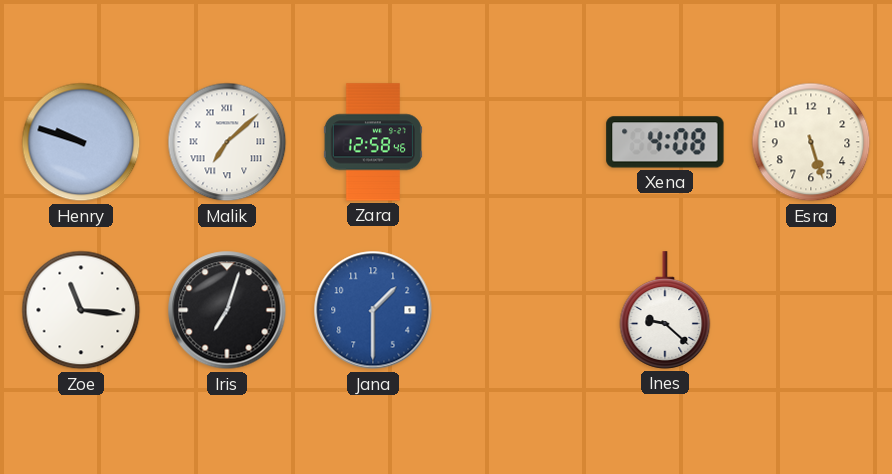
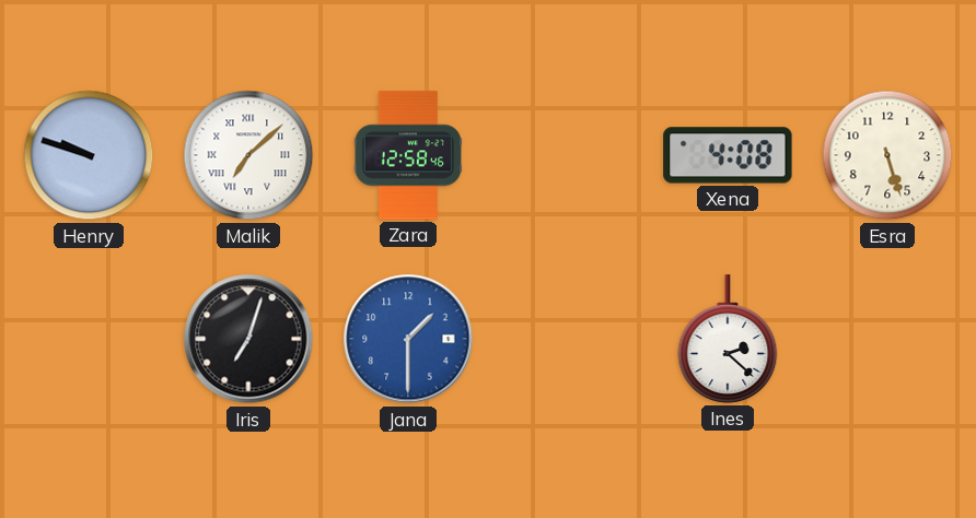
Zoe: 11:16 -> none (81, 310)
Ines: 9:22 -> 2:22 (728, 339)
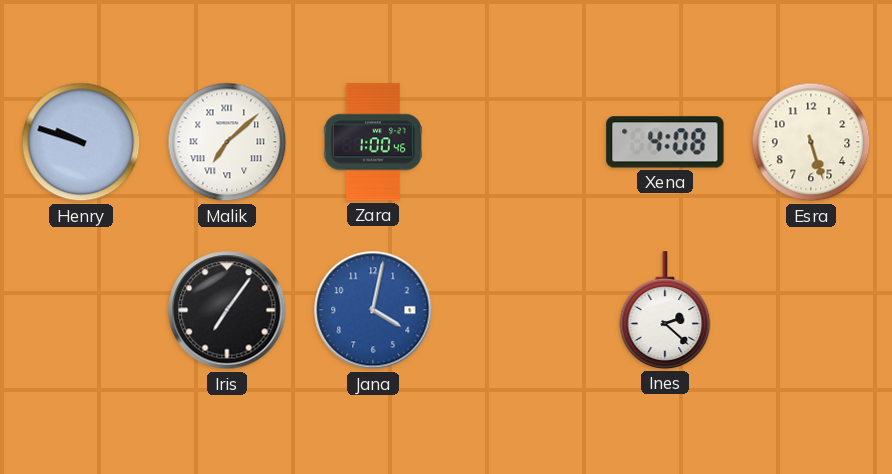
Zara: 12:58 -> 1:00 (373, 142)
Iris: 7:03 -> 7:06 (227, 310)
Jana: 1:30 -> 4:02 (373, 310)
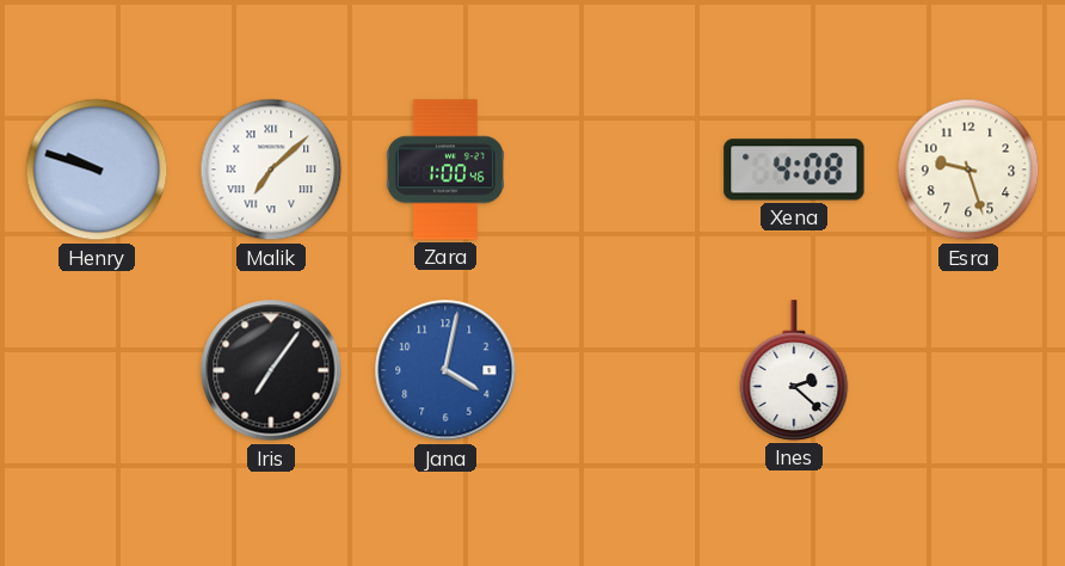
Esra: 5:27 -> 9:27 (968, 170)
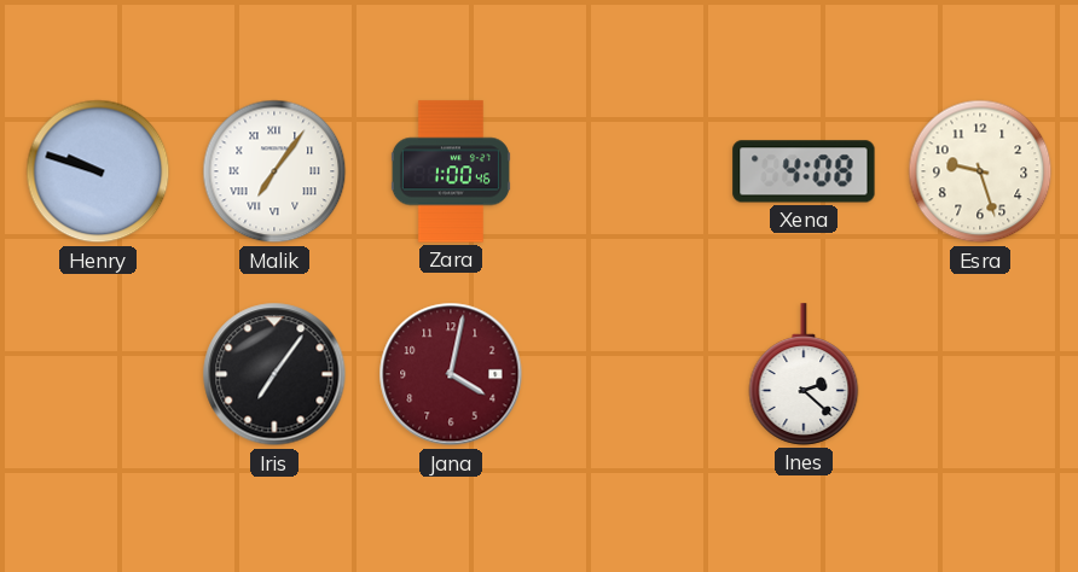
Malik: 7:08 -> 7:06 (274, 171)
Jana dial: blue -> burgundy (451, 374)
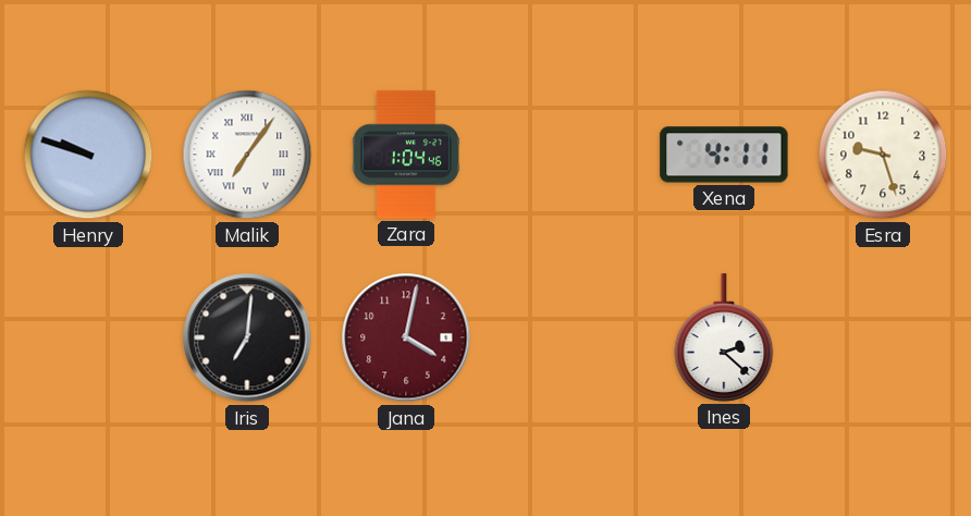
Zara: 1:00 -> 1:04 (406, 155)
Xena: 4:08 -> 4:11 (724, 155)
Iris: 7:06 -> 7:01 (247, 337)
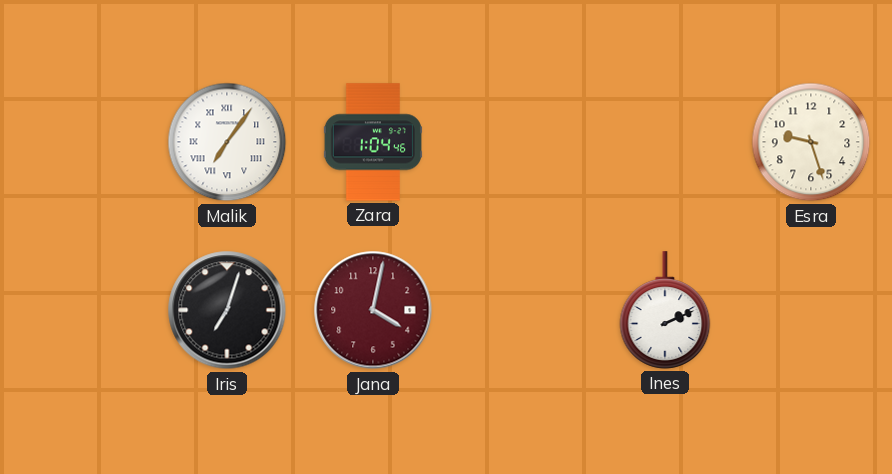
Henry: 9:48 -> none (88, 155)
Xena: 4:11 -> none (724, 155)
Iris: 7:01 -> 7:03 (227, 310)
Ines: 2:22 -> 2:11 (665, 310)
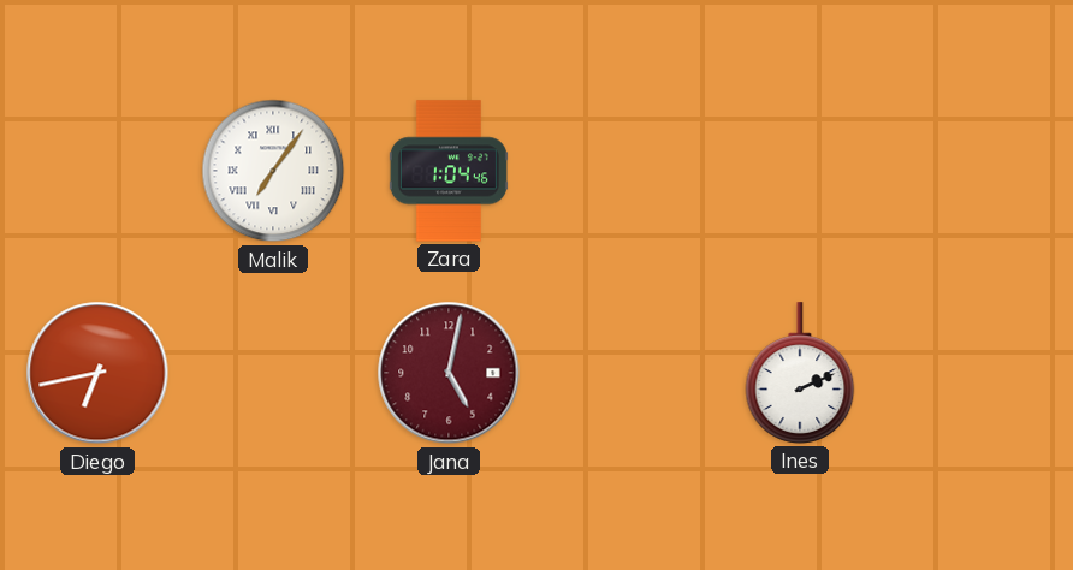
Esra: 9:27 -> none (811, 142)
Diego: none -> 6:43 (97, 373)
Iris: 7:03 -> none (227, 310)
Jana: 4:02 -> 5:02 (449, 373)
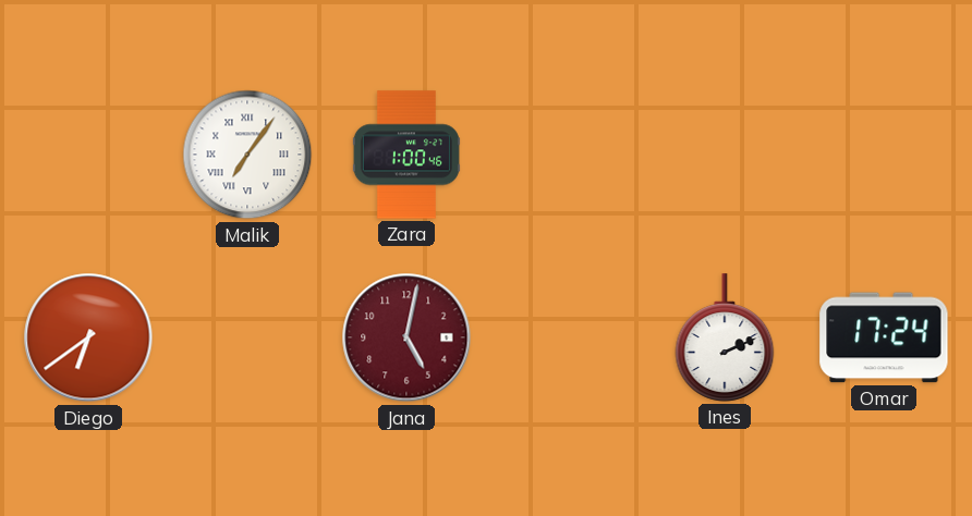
Zara: 1:04 -> 1:00 (406, 155)
Diego: 6:43 -> 6:39 (88, 337)
Omar: none -> 17:24 (884, 337)
